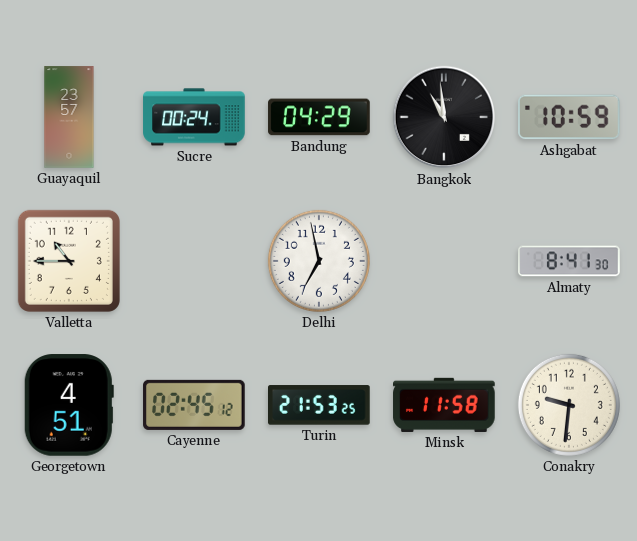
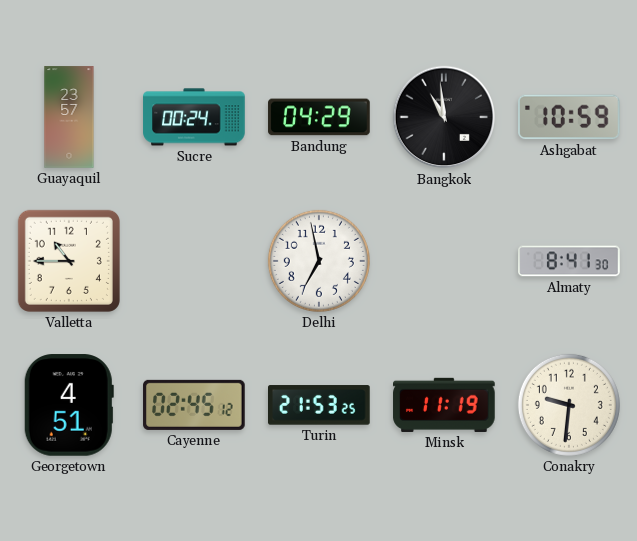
Minsk: 11:58 -> 11:19 (444, 405)
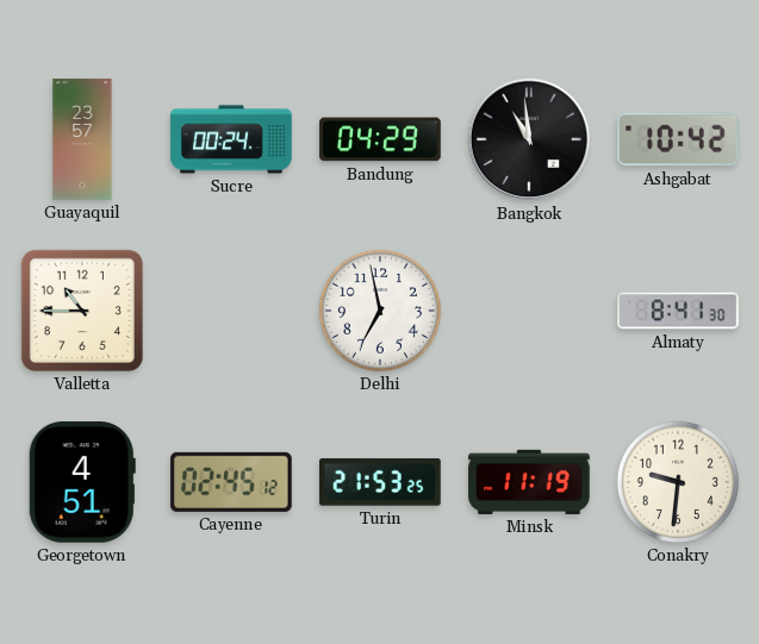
Ashgabat: 10:59 -> 10:42 (679, 139)
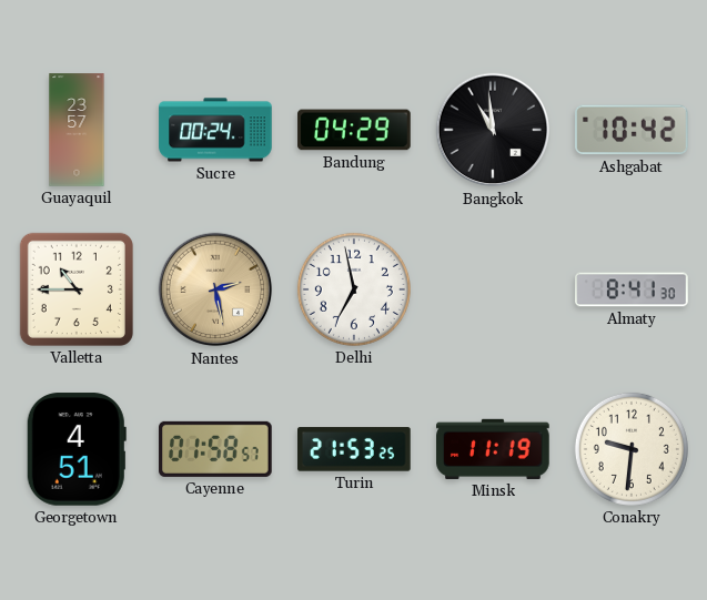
Nantes: none -> 2:28 (215, 289)
Cayenne: 02:45 -> 01:58 (215, 449)
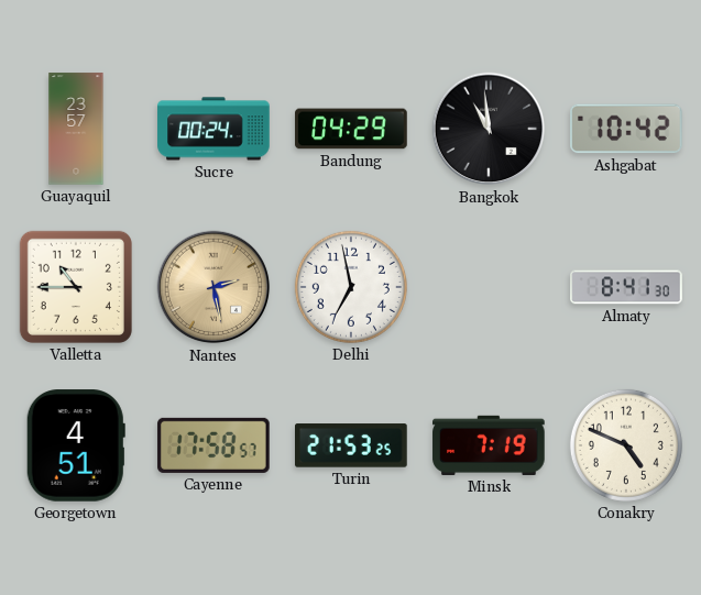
Cayenne: 01:58 -> 17:58 (213, 445)
Minsk: 11:19 -> 7:19 (489, 445)
Conakry: 9:31 -> 4:49 (626, 445)
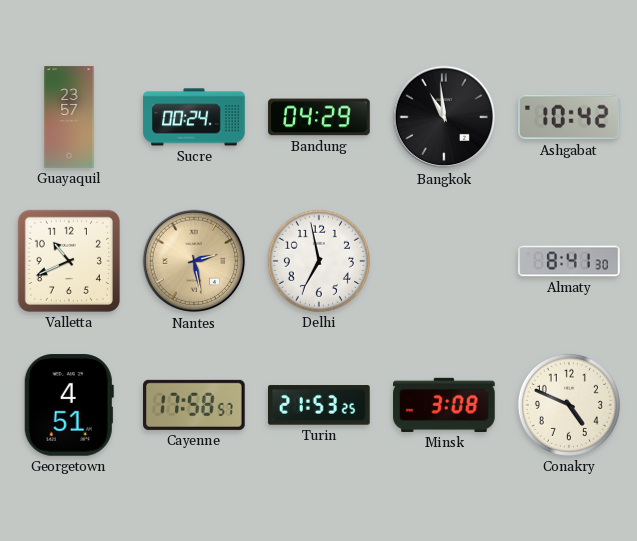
Valletta: 10:45 -> 10:41 (69, 261)
Minsk: 7:19 -> 3:08 (444, 405)
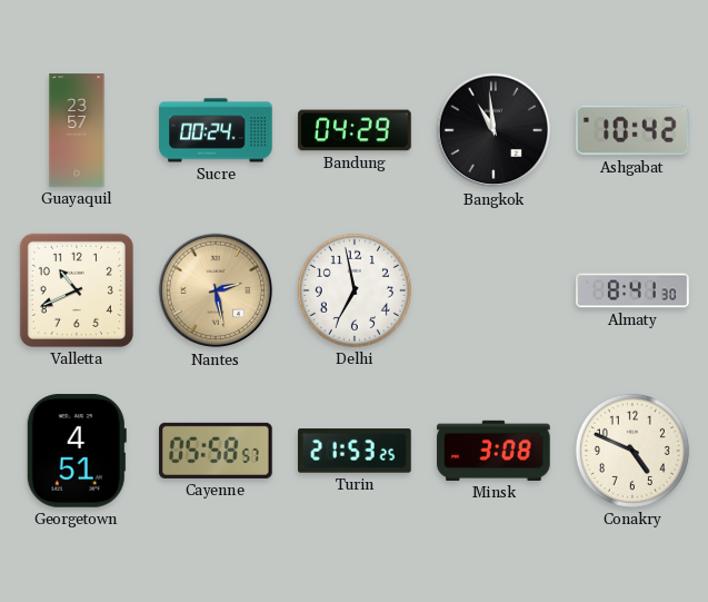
Cayenne: 17:58 -> 05:58 (216, 451)
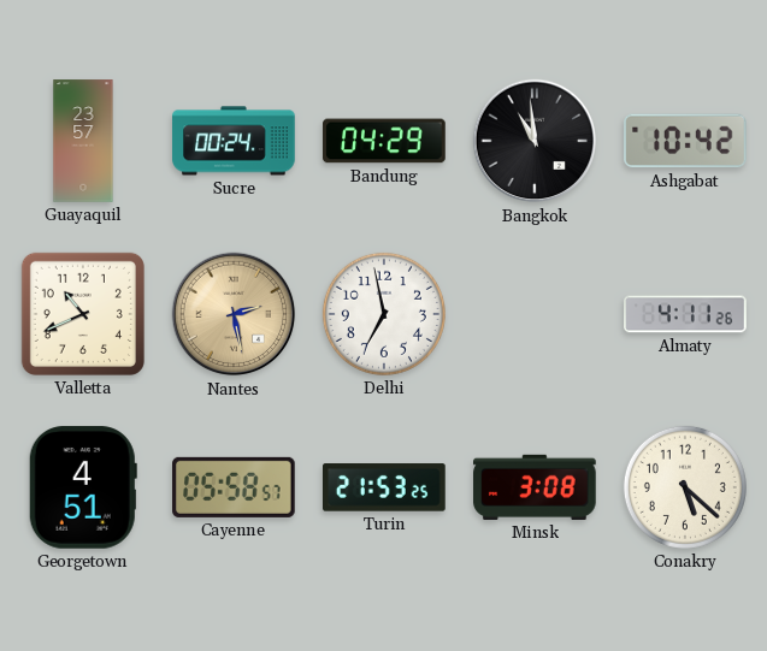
Almaty: 8:41 -> 4:11 (685, 314)
Conakry: 4:49 -> 5:22 (685, 487)
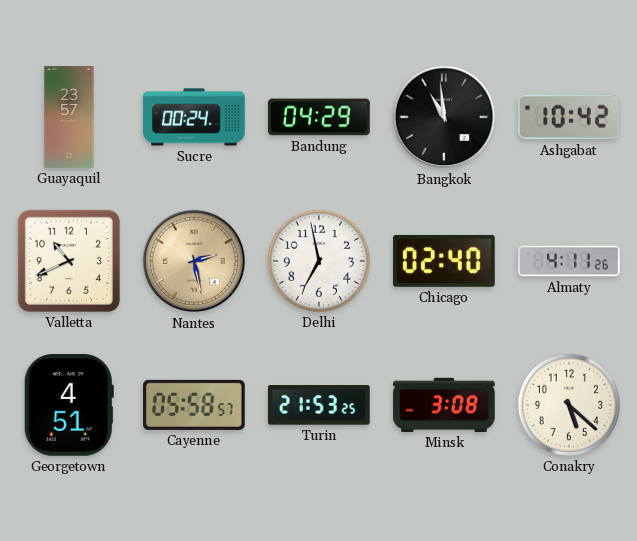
Chicago: none -> 02:40 (445, 261)
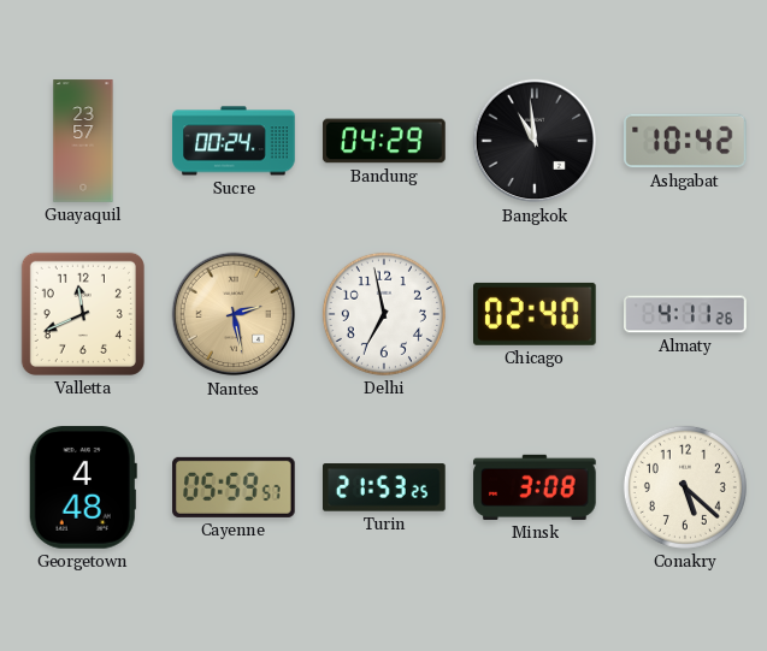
Valletta: 10:41 -> 11:41 (83, 314)
Georgetown: 4:51 -> 4:48 (83, 487)
Cayenne: 05:58 -> 05:59 (234, 487)
